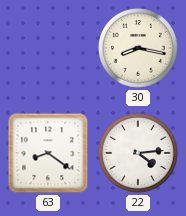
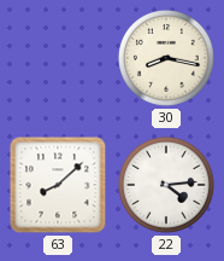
63: 8:21 -> 8:08 (58, 185)
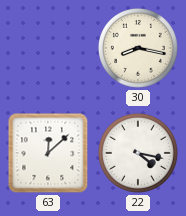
63: 8:08 -> 12:08 (48, 153)
22: 4:14 -> 4:17 (138, 153)
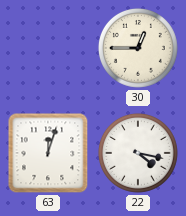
30: 8:17 -> 12:45 (138, 48)
63: 12:08 -> 12:03 (48, 153)
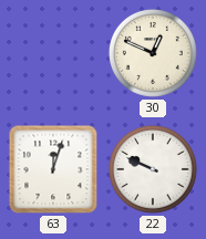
30: 12:45 -> 12:49 (153, 53)
22: 4:17 -> 9:49 (153, 169)
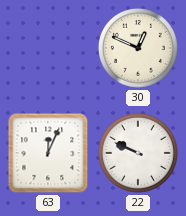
63: 12:03 -> 12:04 (48, 153)
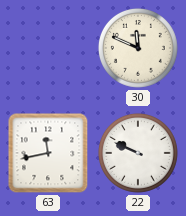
30: 12:49 -> 11:49 (138, 48)
63: 12:04 -> 11:43 (48, 153)
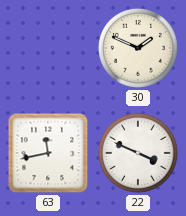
30: 11:49 -> 1:49 (138, 48)
22: 9:49 -> 3:49 (138, 153)
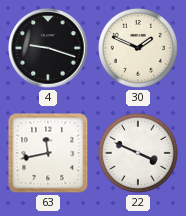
4: none -> 9:18 (48, 48)
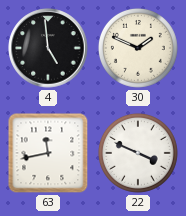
4: 9:18 -> 4:59 (48, 48)
